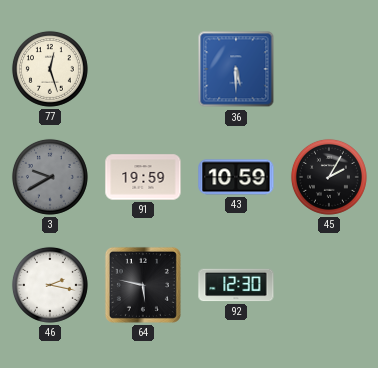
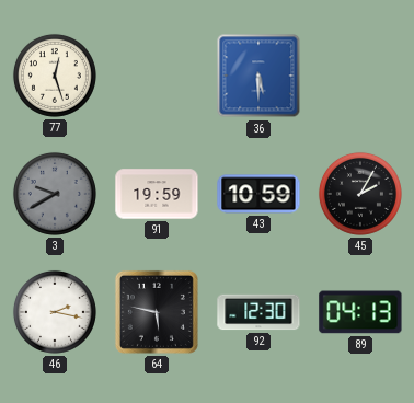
89: none -> 04:13 (360, 312)
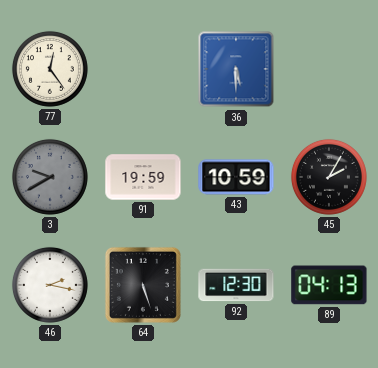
77: 12:27 -> 12:24 (50, 69)
64: 5:47 -> 5:27 (143, 285)
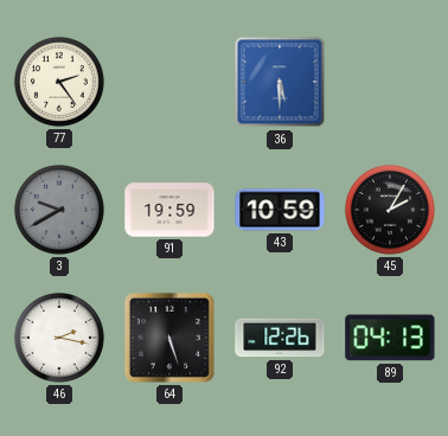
77: 12:24 -> 2:24 (59, 82)
92: 12:30 -> 12:26 (280, 338)
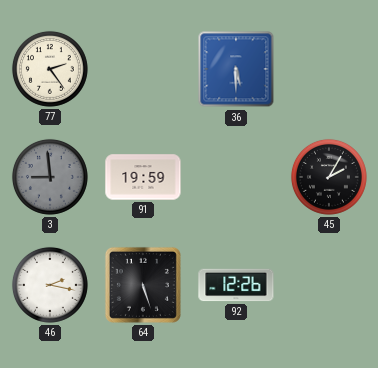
3: 9:40 -> 8:59 (50, 177)
43: 10:59 -> none (280, 210)
89: 04:13 -> none (390, 338)
